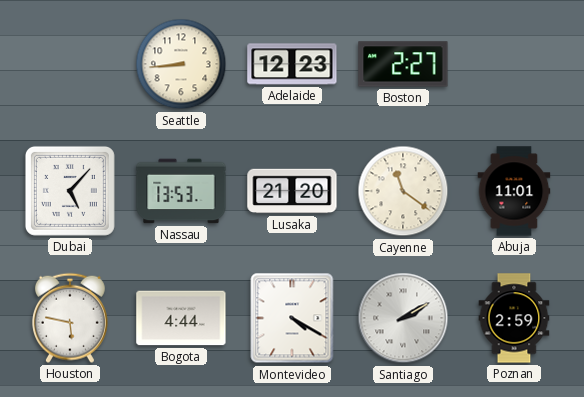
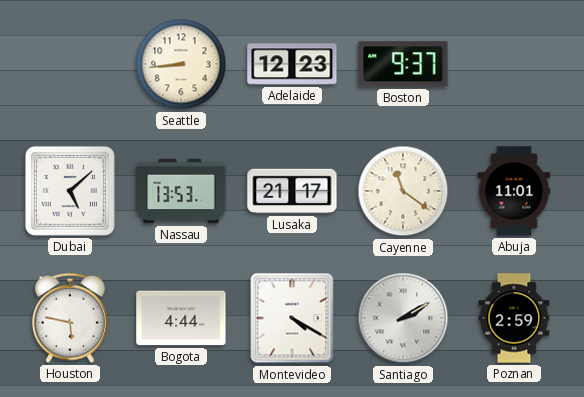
Boston: 2:27 -> 9:37 (403, 64)
Dubai: 5:07 -> 5:08 (70, 191)
Lusaka: 21:20 -> 21:17 (292, 191)
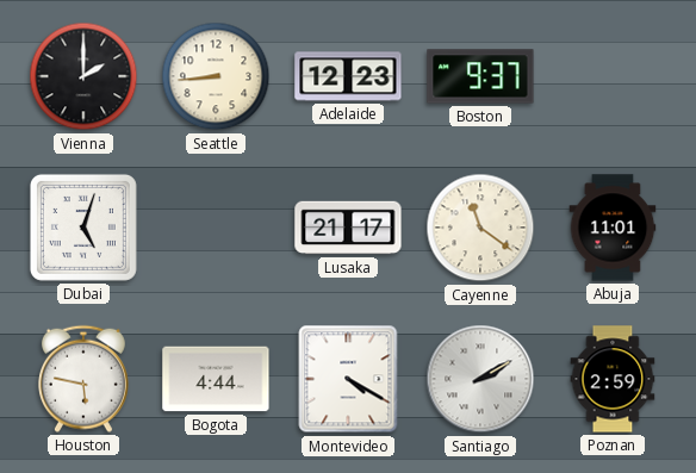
Vienna: none -> 2:00 (83, 76)
Dubai: 5:08 -> 5:03 (83, 228)
Nassau: 13:53 -> none (181, 191)
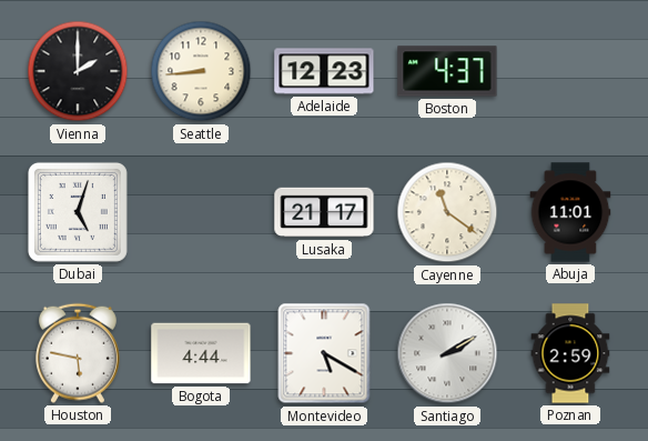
Boston: 9:37 -> 4:37 (447, 71)
Montevideo: 4:20 -> 5:20 (324, 353)
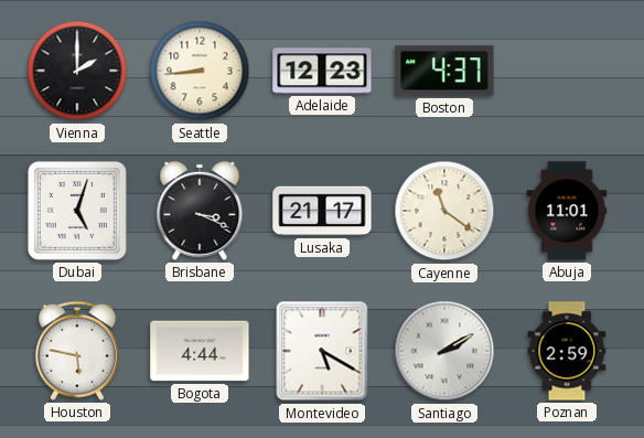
Brisbane: none -> 3:19 (200, 211)
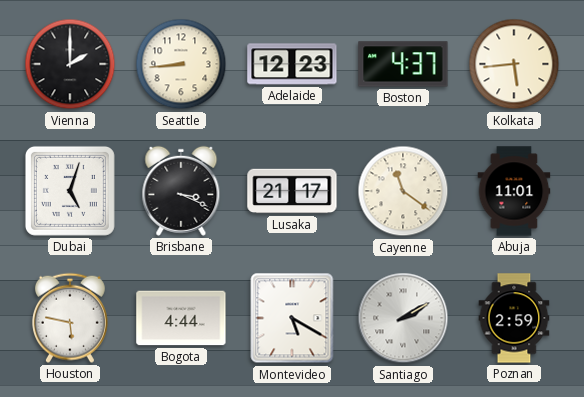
Kolkata: none -> 5:44 (514, 64)
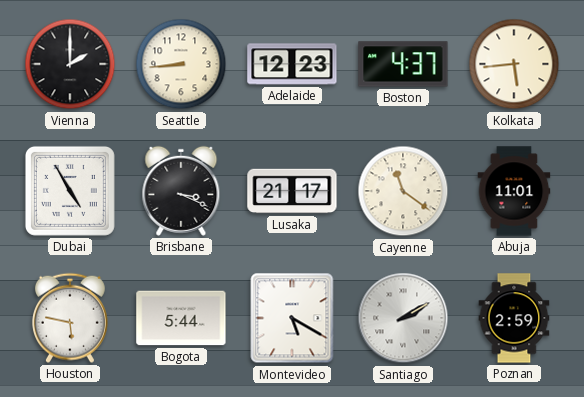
Dubai: 5:03 -> 4:55 (70, 191)
Bogota: 4:44 -> 5:44 (181, 318)
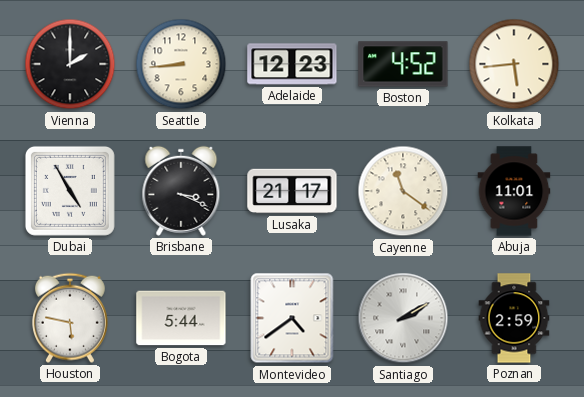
Boston: 4:37 -> 4:52 (403, 64)
Montevideo: 5:20 -> 4:39 (292, 318)
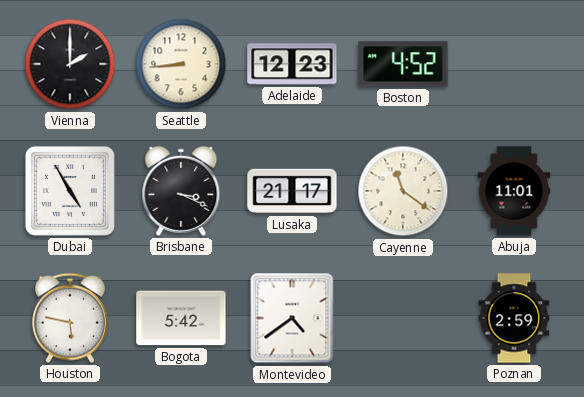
Kolkata: 5:44 -> none (514, 64)
Bogota: 5:44 -> 5:42 (181, 318)
Santiago: 2:10 -> none (403, 318)
